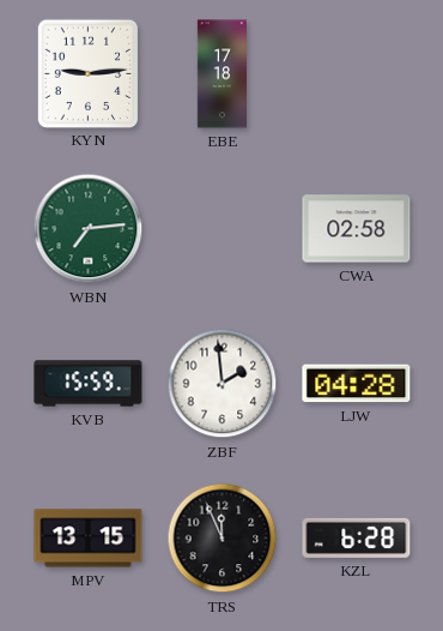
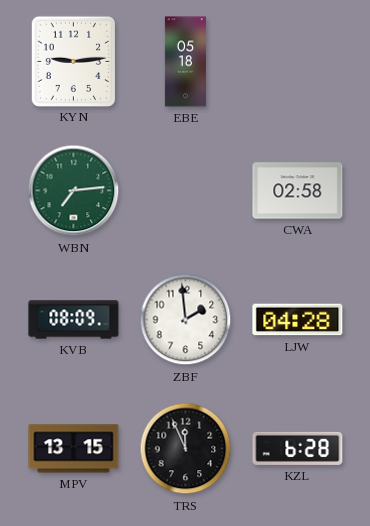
EBE: 17:18 -> 05:18 (185, 62)
KVB: 15:59 -> 08:09 (74, 320)
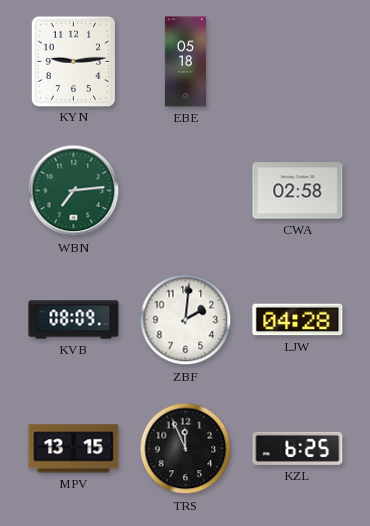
ZBF: 1:59 -> 2:01 (186, 320)
KZL: 6:28 -> 6:25 (298, 448)
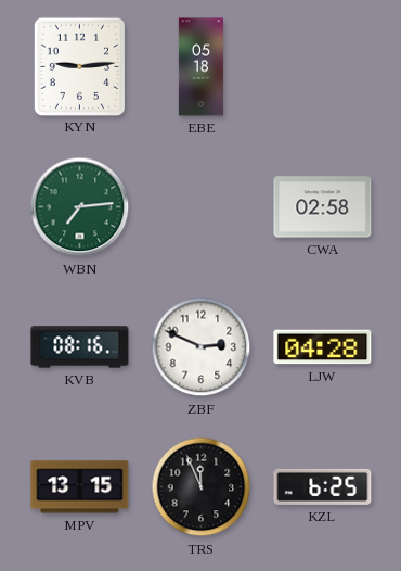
KVB: 08:09 -> 08:16 (80, 347)
ZBF: 2:01 -> 2:49 (202, 347)
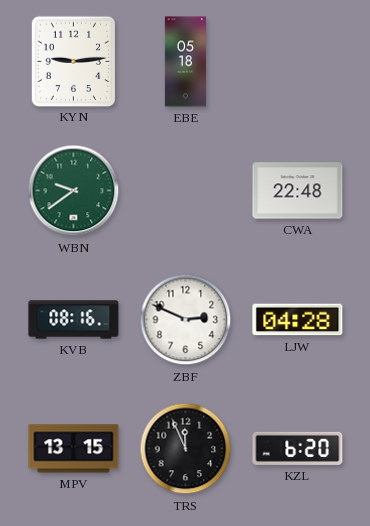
WBN: 7:14 -> 9:39 (74, 191)
CWA: 02:58 -> 22:48 (298, 191)
KZL: 6:25 -> 6:20 (298, 448)
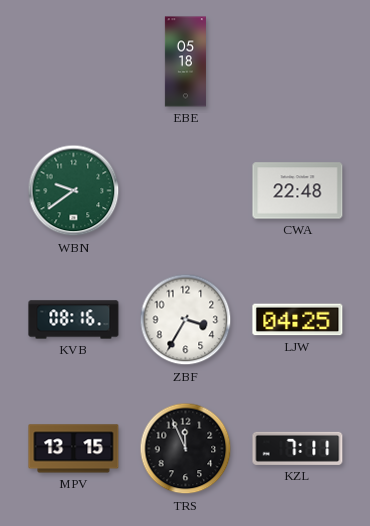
KYN: 9:14 -> none (73, 61)
ZBF: 2:49 -> 3:35 (186, 320)
LJW: 04:28 -> 04:25 (298, 320)
KZL: 6:20 -> 7:11 (298, 448)
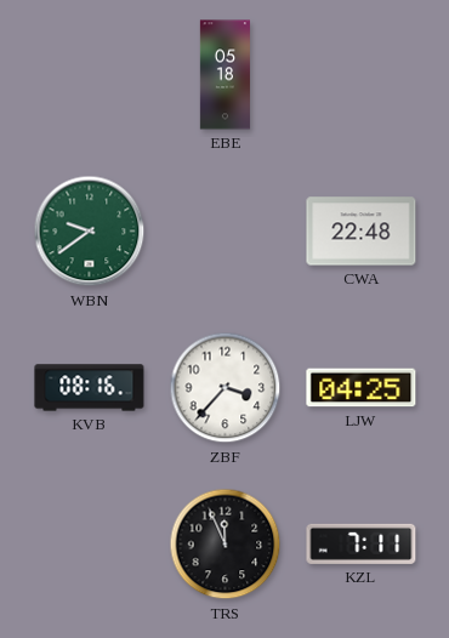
ZBF: 3:35 -> 3:37 (226, 388)
MPV: 13:15 -> none (74, 449)
